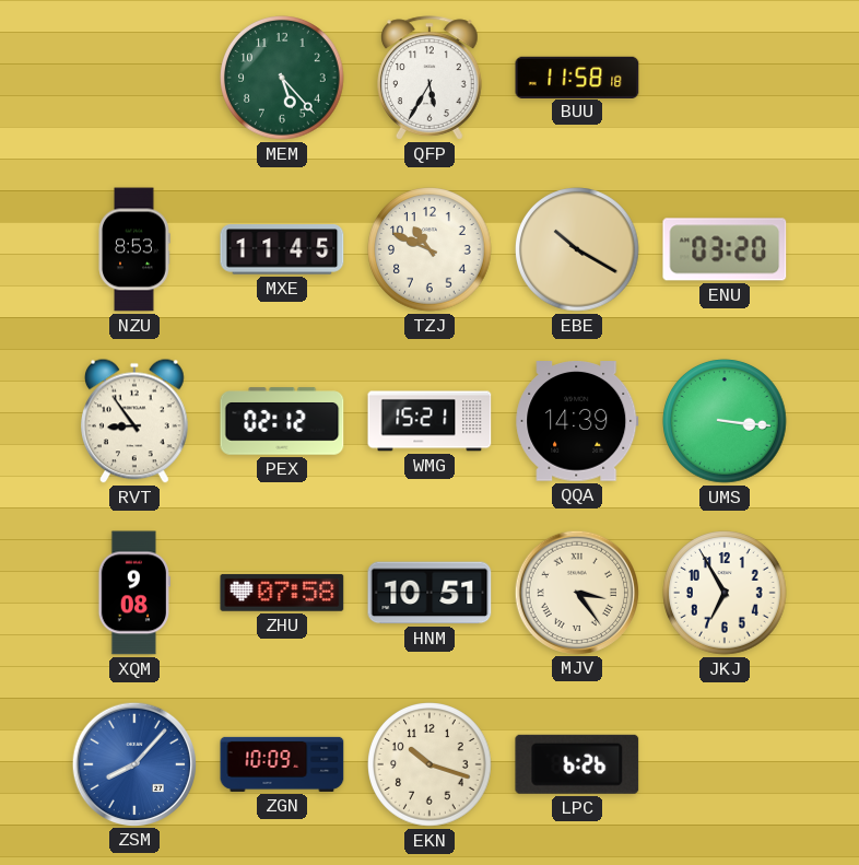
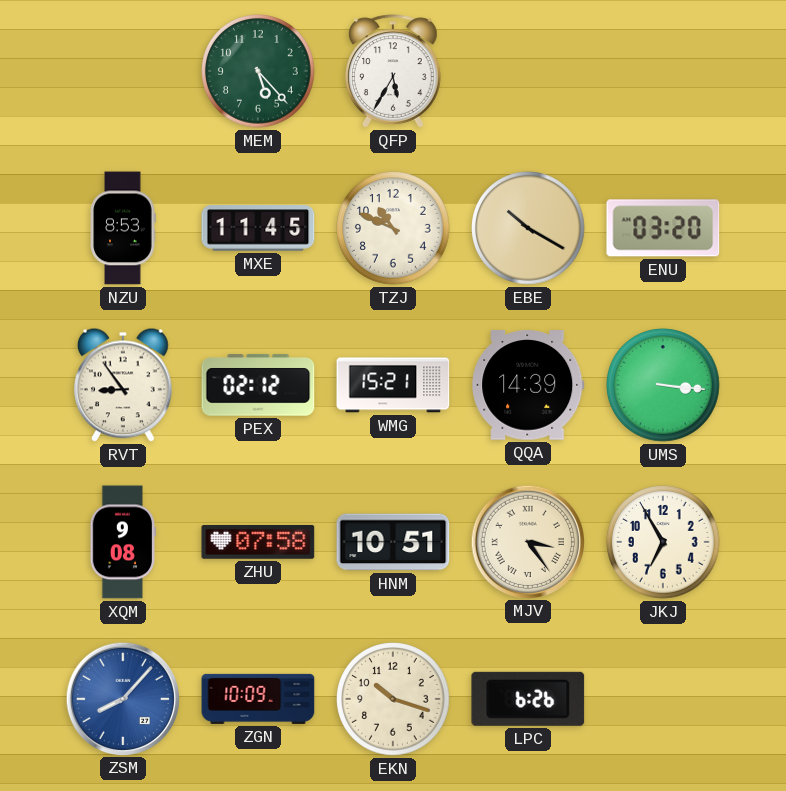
BUU: 11:58 -> none (577, 77)
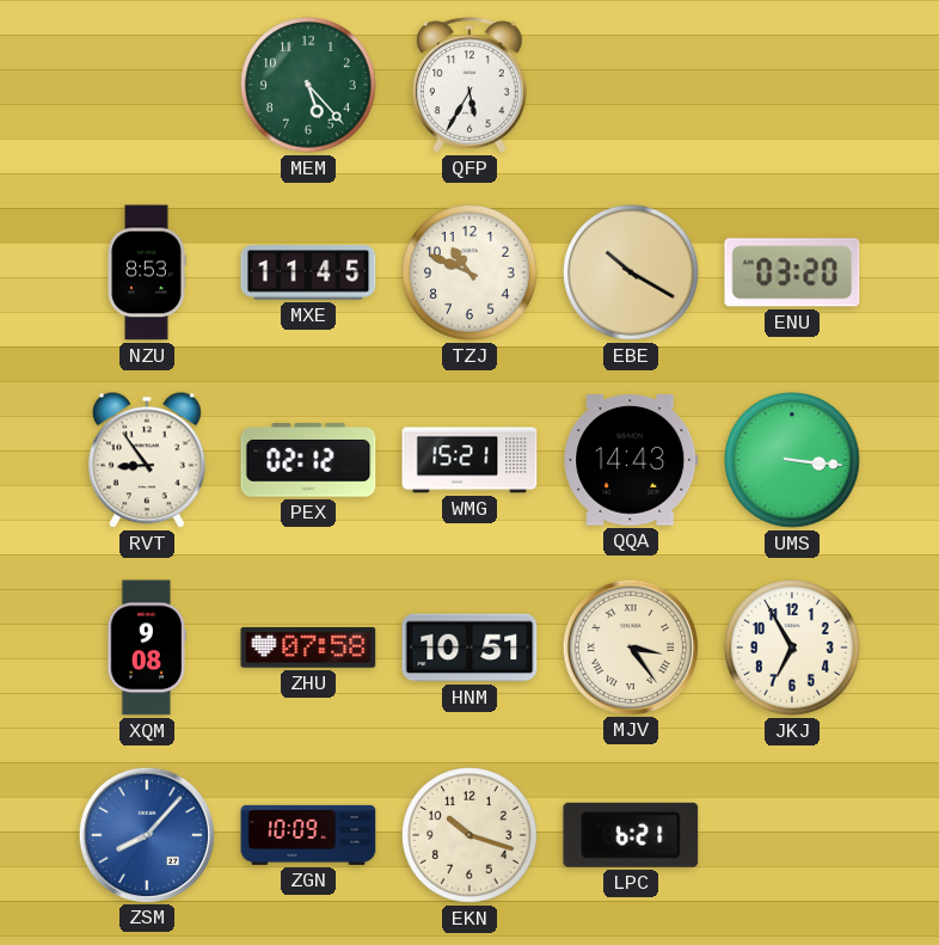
QQA: 14:39 -> 14:43 (631, 460)
LPC: 6:26 -> 6:21 (631, 835)
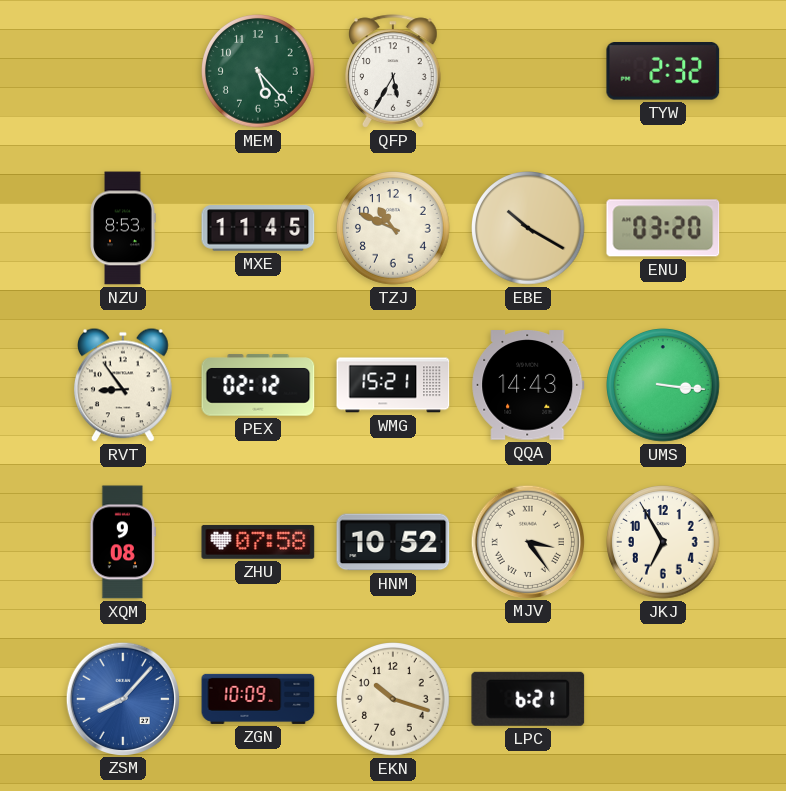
TYW: none -> 2:32 (663, 72)
HNM: 10:51 -> 10:52 (393, 542)
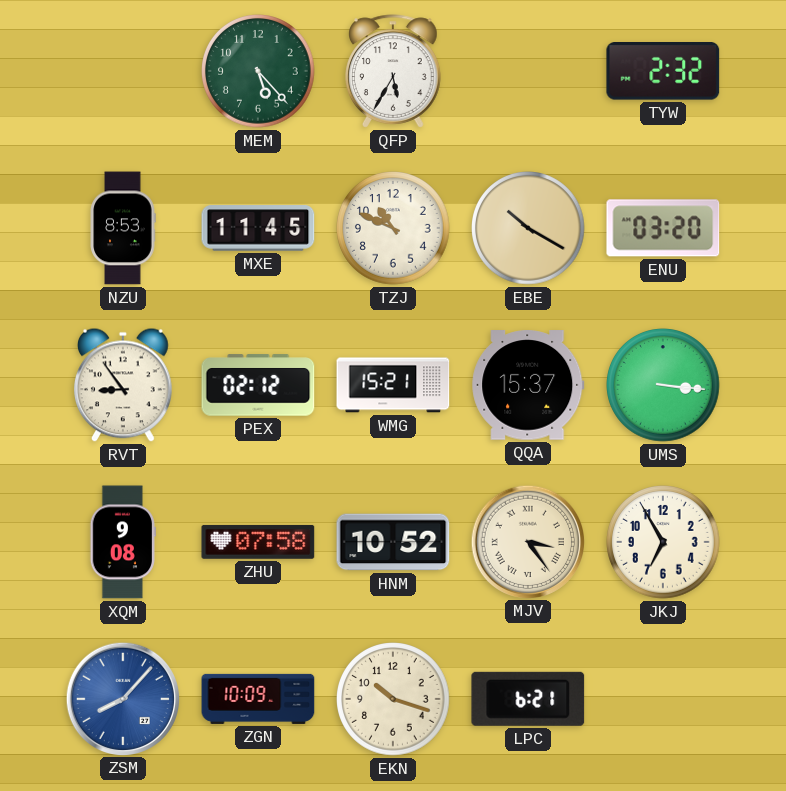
QQA: 14:43 -> 15:37 (528, 385)
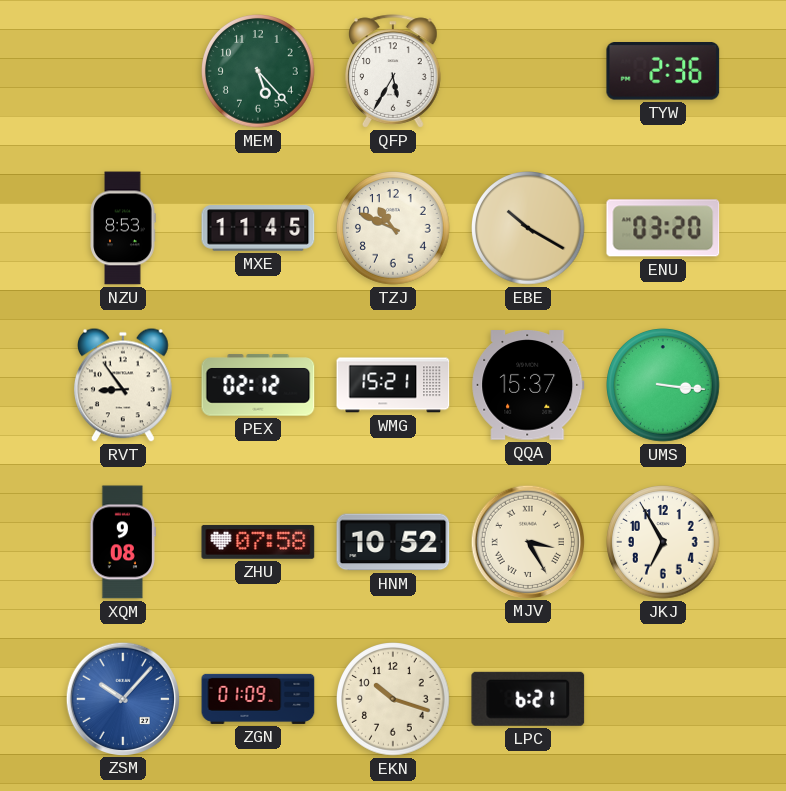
TYW: 2:32 -> 2:36 (663, 72)
MJV: 3:24 -> 3:25 (527, 541)
ZSM: 8:07 -> 10:07 (122, 698)
ZGN: 10:09 -> 01:09 (258, 699)
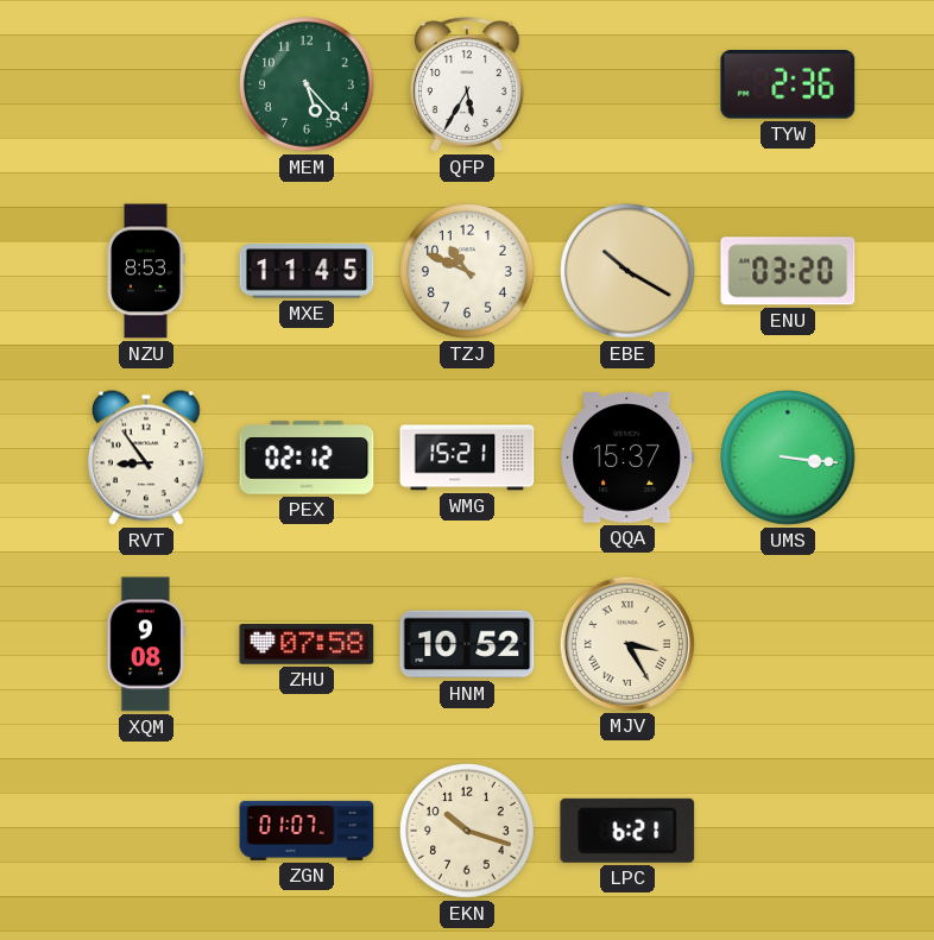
JKJ: 6:55 -> none (663, 542)
ZSM: 10:07 -> none (122, 698)
ZGN: 01:09 -> 01:07 (307, 831)
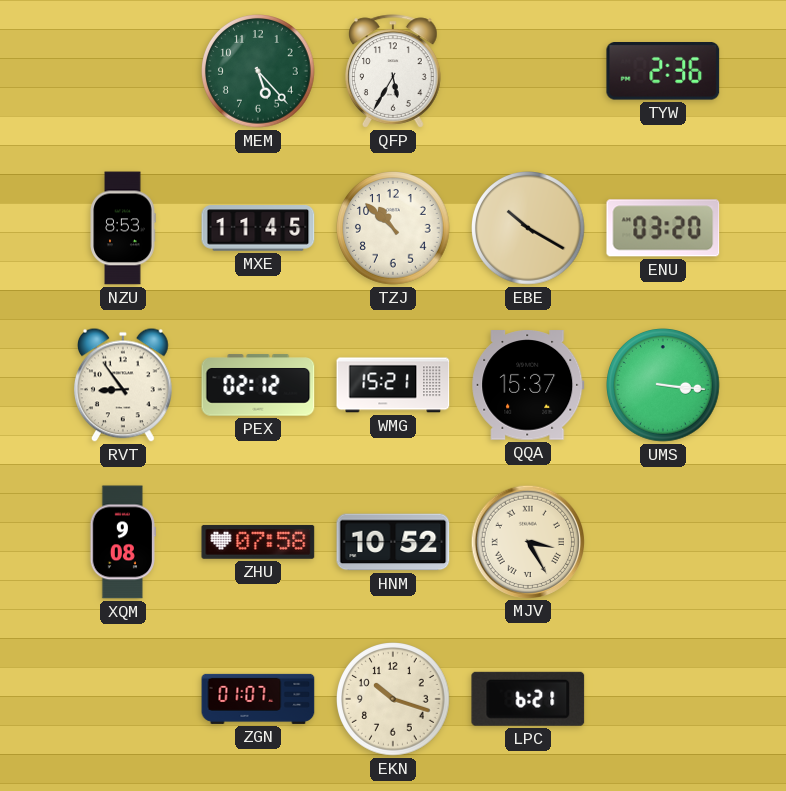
TZJ: 10:49 -> 10:52 (393, 228)
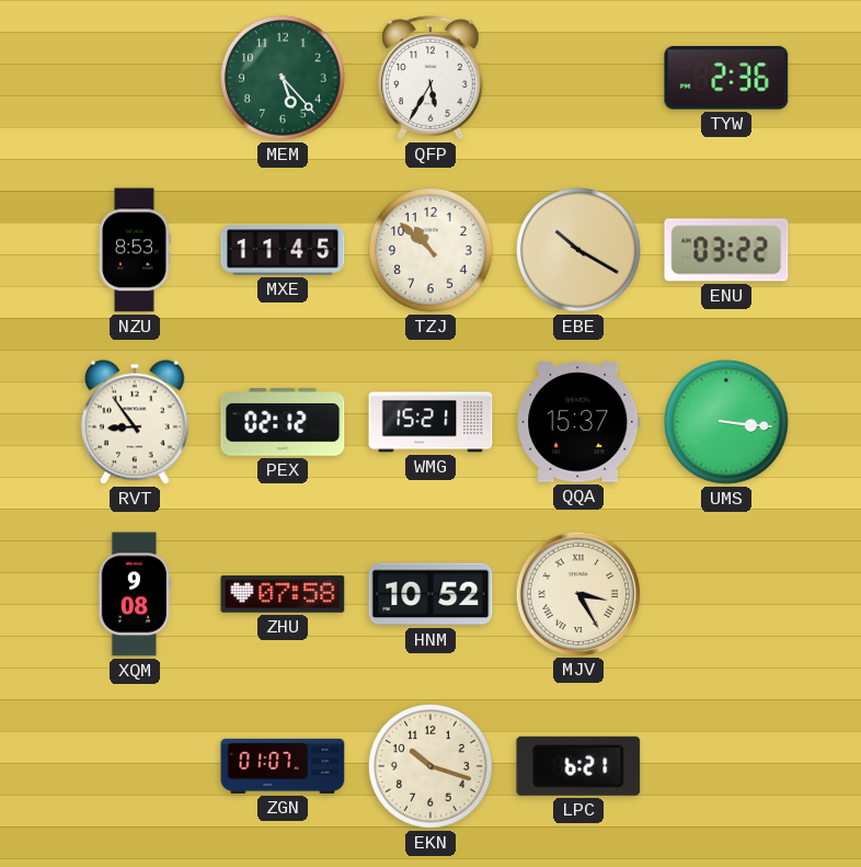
ENU: 03:20 -> 03:22 (726, 250)
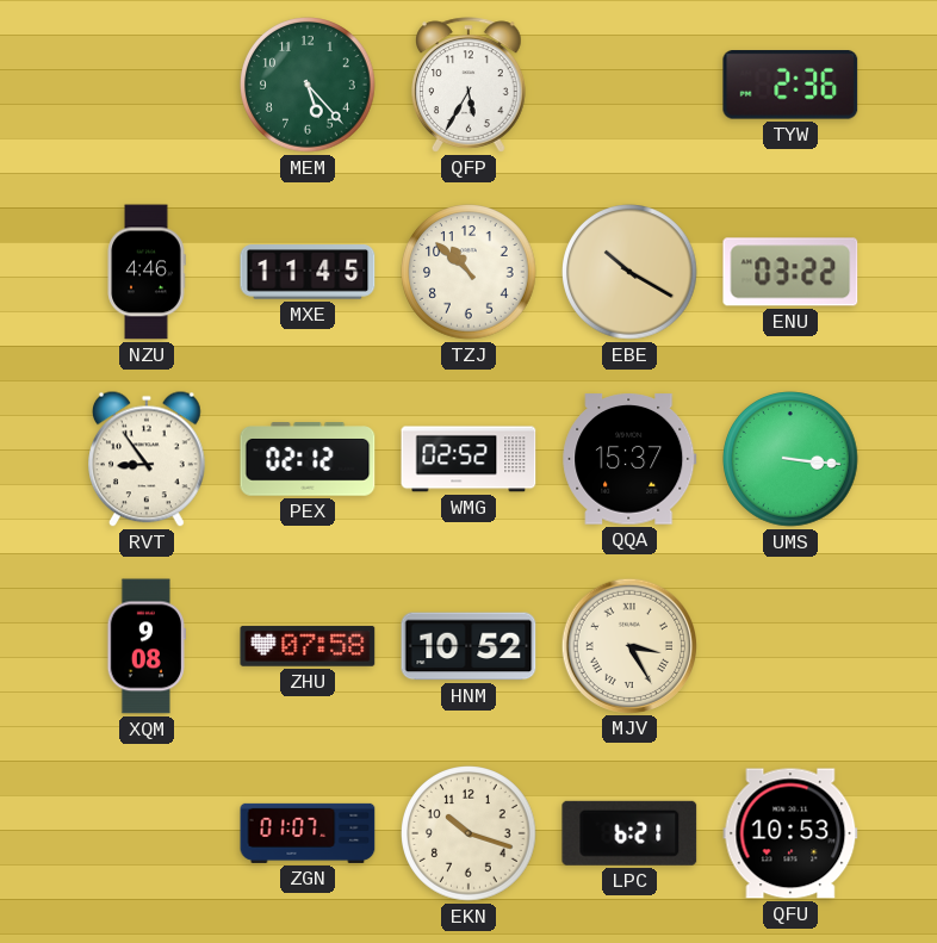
NZU: 8:53 -> 4:46 (147, 272)
WMG: 15:21 -> 02:52 (468, 459)
QFU: none -> 10:53 (790, 833)
